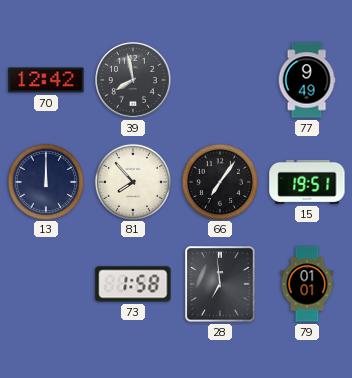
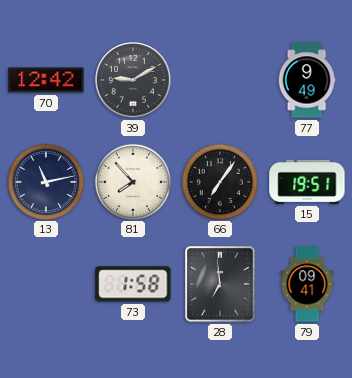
39: 7:58 -> 9:10 (134, 81)
13: 12:00 -> 11:13 (45, 181)
79: 01:01 -> 09:41 (307, 284)
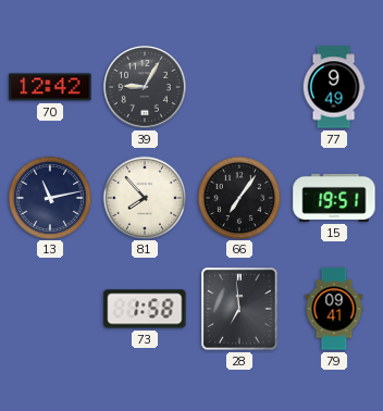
39: 9:10 -> 9:05 (146, 88)
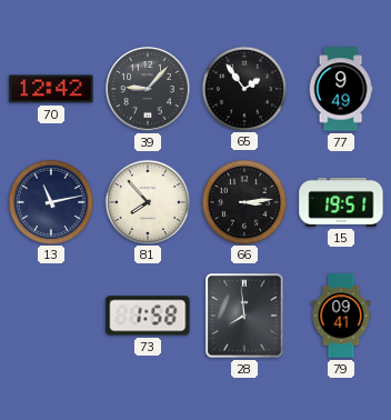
39: 9:05 -> 9:07 (149, 90)
65: none -> 1:54 (243, 88)
66: 7:06 -> 3:14 (243, 201)
28: 6:59 -> 7:59 (244, 316)
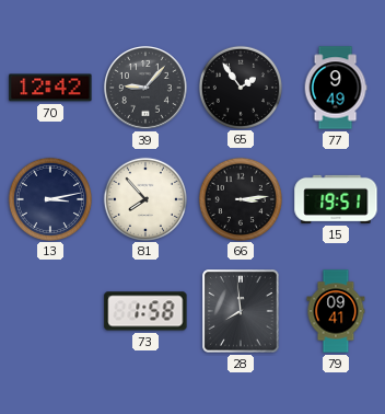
13: 11:13 -> 3:13 (49, 198)
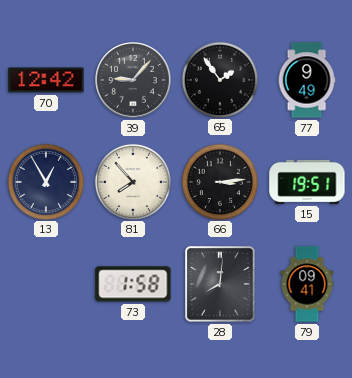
13: 3:13 -> 12:55 (45, 181)
28: 7:59 -> 8:01 (220, 284)
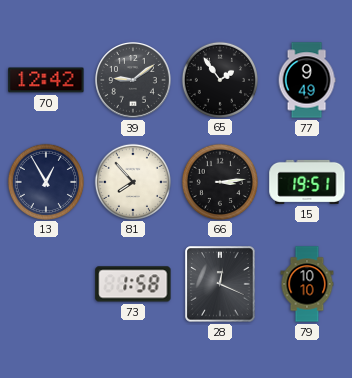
39: 9:07 -> 9:09 (134, 81)
28: 8:01 -> 12:19 (220, 284)
79: 09:41 -> 10:10 (307, 284)
